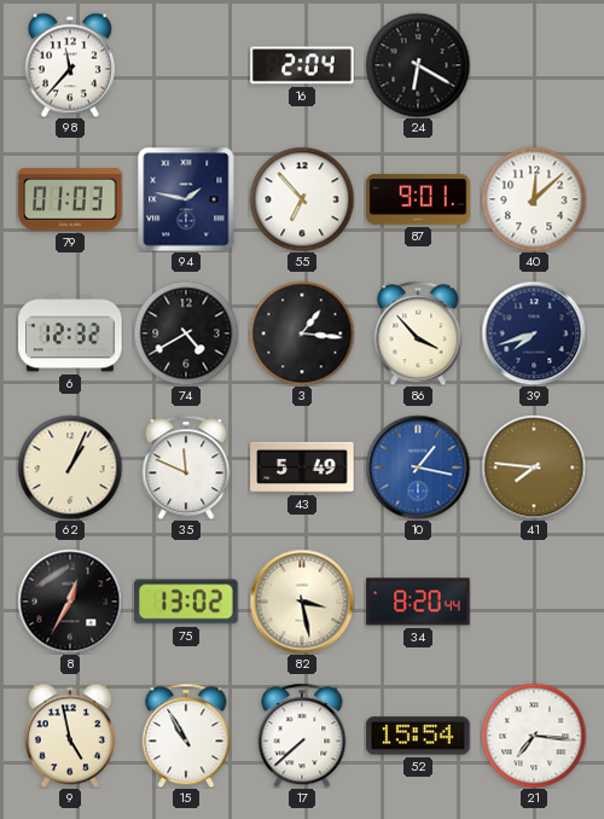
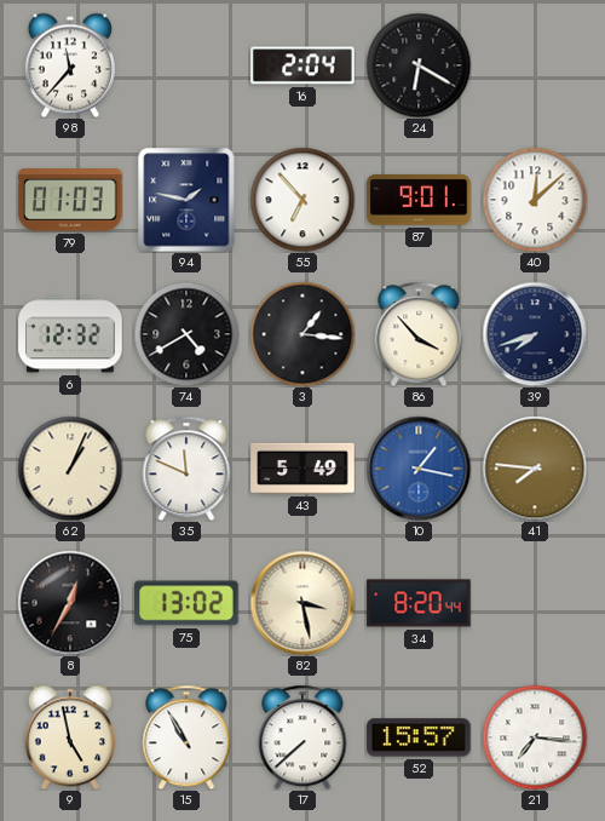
52: 15:54 -> 15:57 (419, 737)
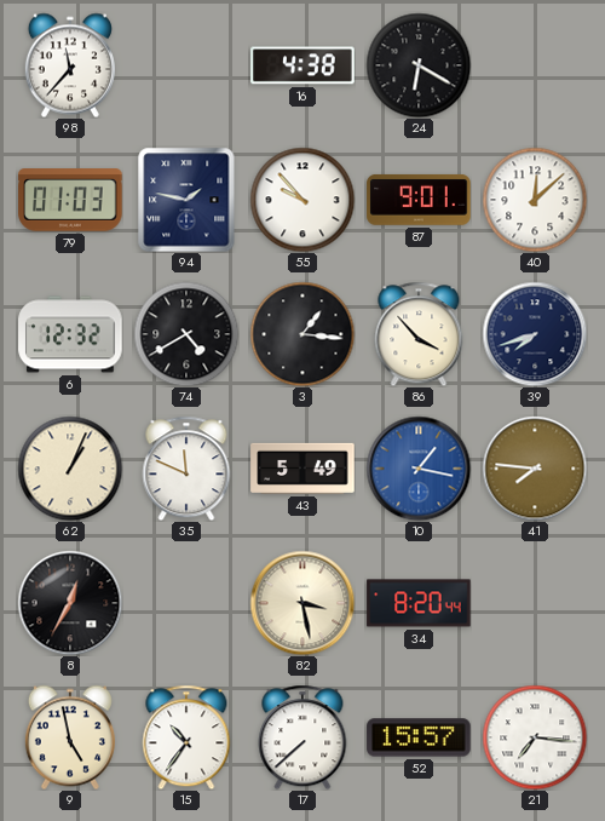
16: 2:04 -> 4:38 (302, 65)
55: 6:53 -> 9:53 (302, 200)
75: 13:02 -> none (186, 603)
15: 10:55 -> 10:36 (186, 737)
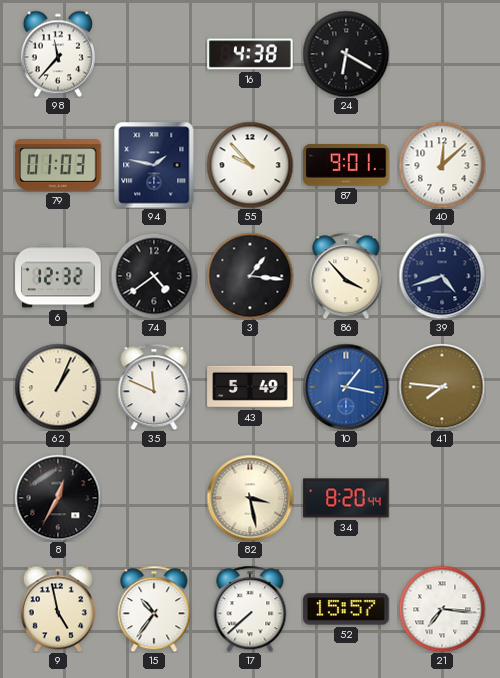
74: 4:40 -> 4:39 (154, 276)
39: 7:42 -> 4:42 (442, 276)
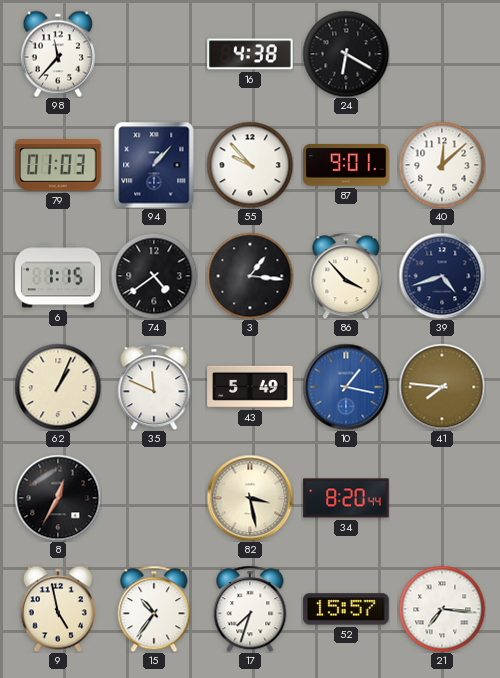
94: 1:47 -> 1:07 (154, 165)
6: 12:32 -> 1:15 (58, 276)
17: 7:38 -> 7:33 (250, 609)
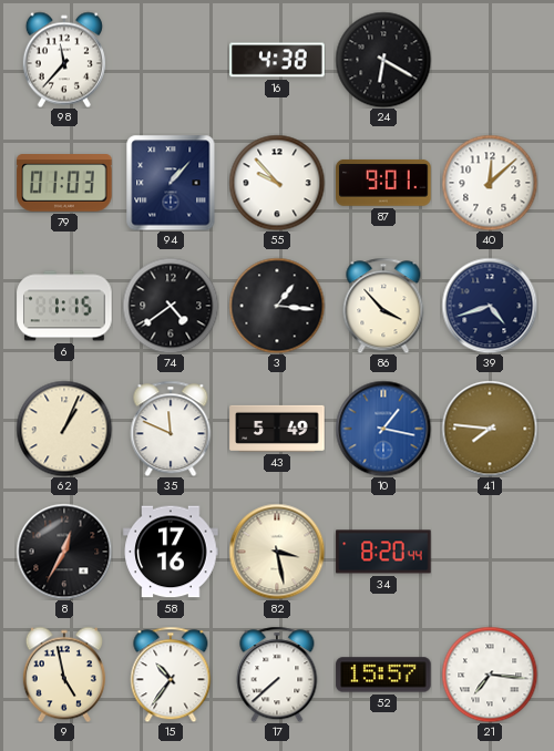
58: none -> 17:16 (171, 552)
17: 7:33 -> 7:38 (277, 675)
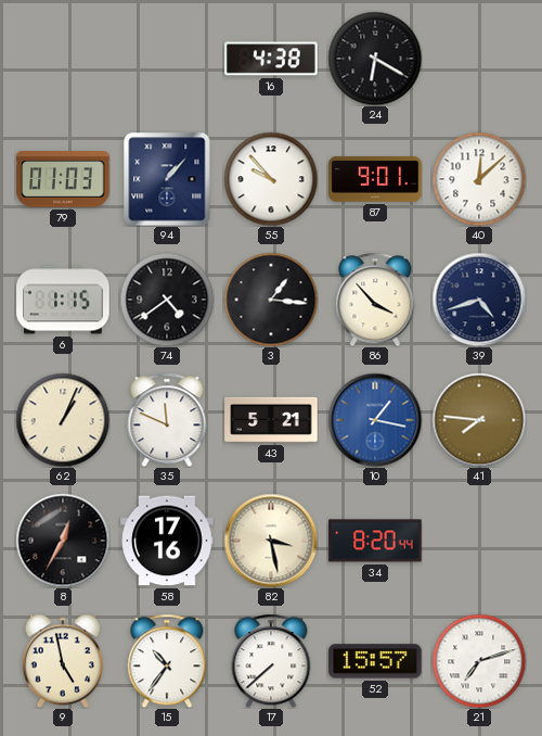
98: 11:37 -> none (64, 60)
43: 5:49 -> 5:21 (271, 420)
21: 7:16 -> 7:12 (479, 661)
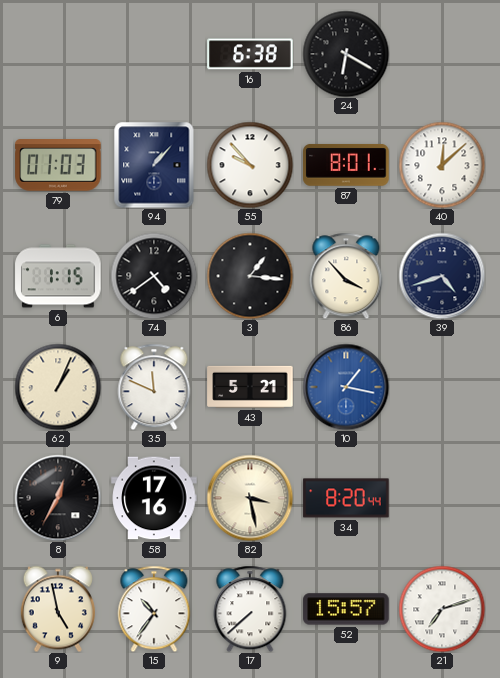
16: 4:38 -> 6:38 (250, 54)
87: 9:01 -> 8:01 (346, 165)
41: 7:46 -> none (479, 420)
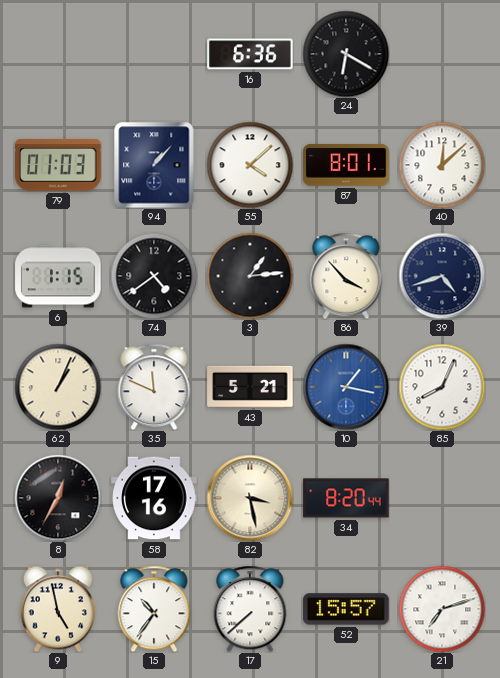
16: 6:38 -> 6:36 (250, 54)
55: 9:53 -> 4:08 (250, 165)
3: 1:16 -> 1:14 (250, 276)
85: none -> 8:04 (442, 387)
